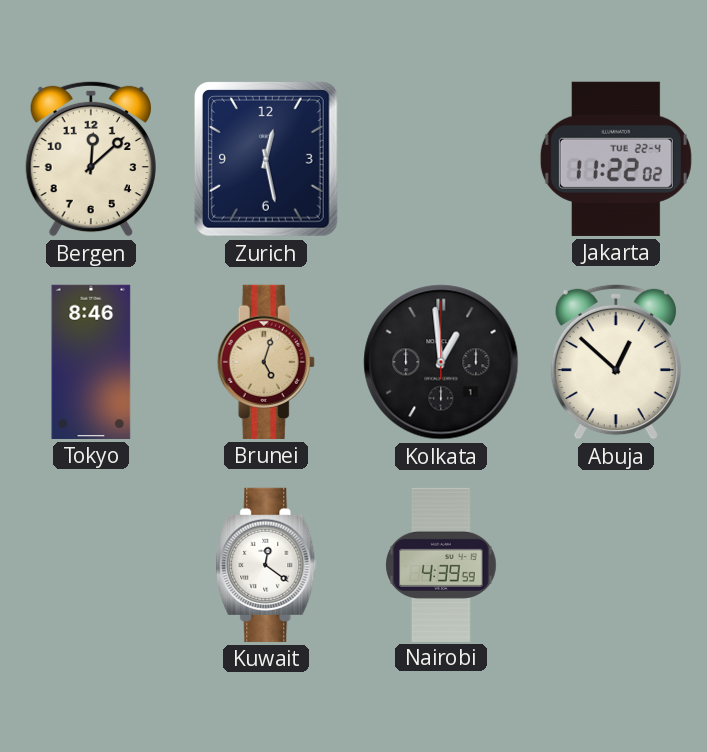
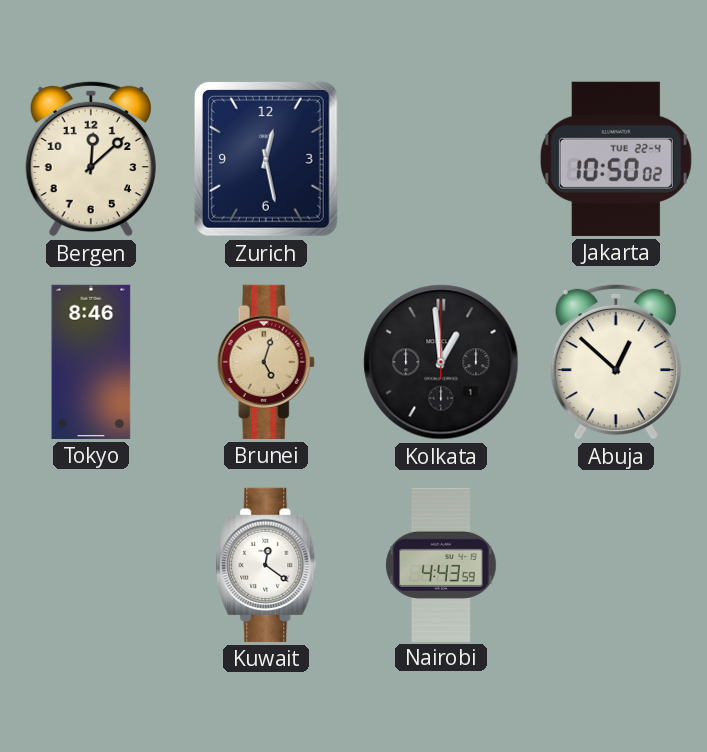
Jakarta: 11:22 -> 10:50 (616, 159)
Nairobi: 4:39 -> 4:43 (441, 564)
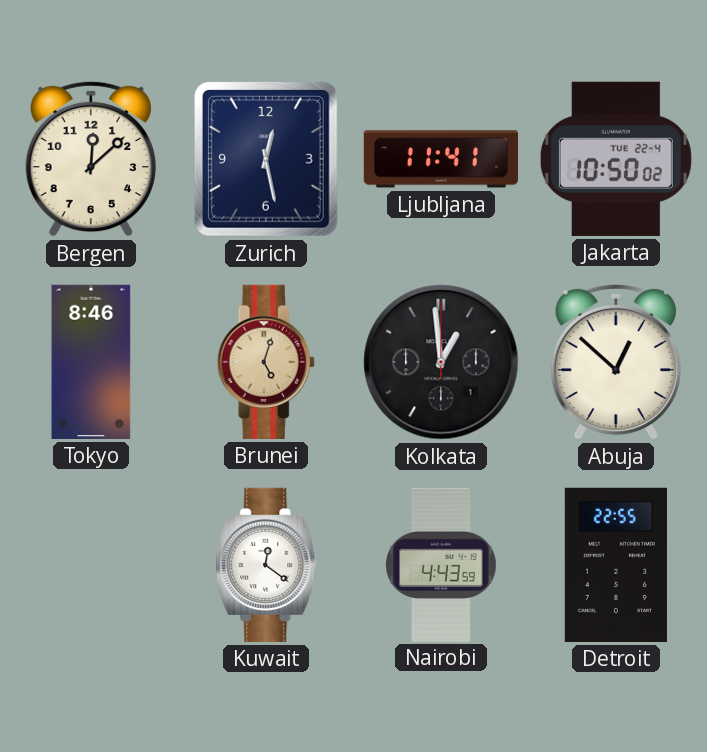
Ljubljana: none -> 11:41 (441, 159)
Detroit: none -> 22:55 (616, 565)
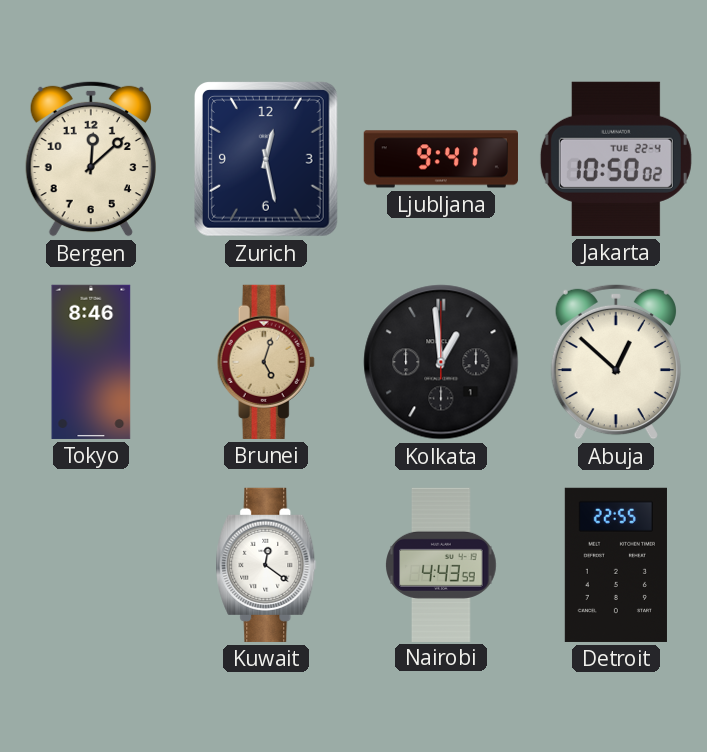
Ljubljana: 11:41 -> 9:41 (441, 159)
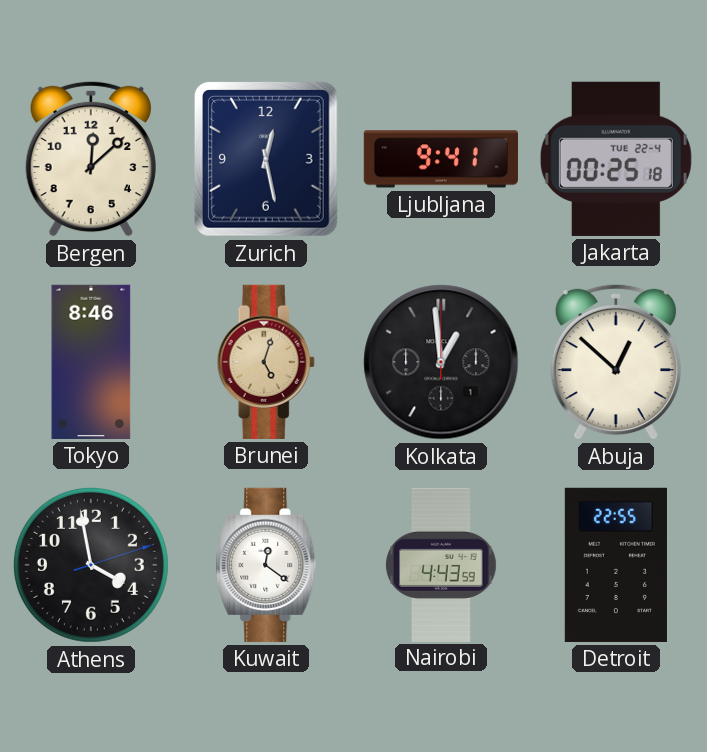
Jakarta: 10:50 -> 00:25 (616, 159)
Athens: none -> 3:58 (91, 565)
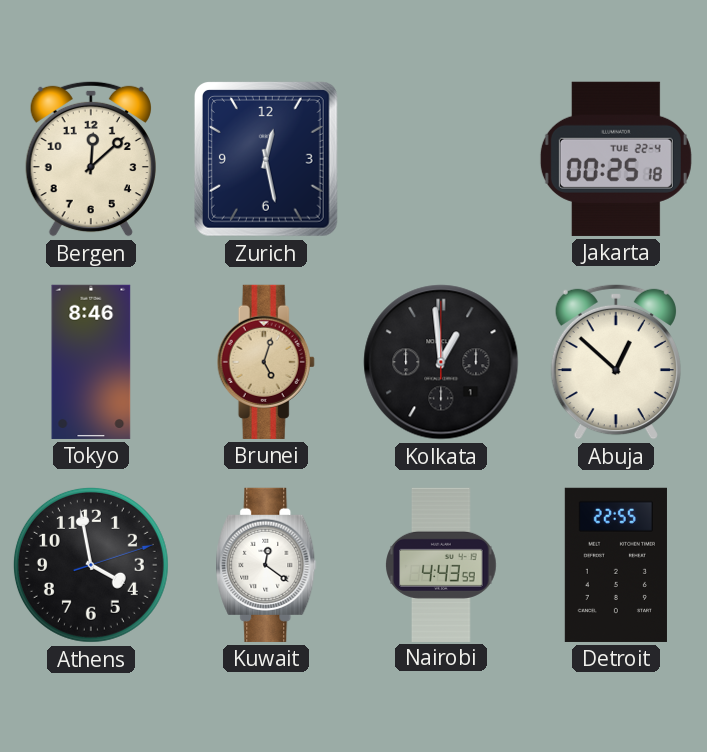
Ljubljana: 9:41 -> none (441, 159)
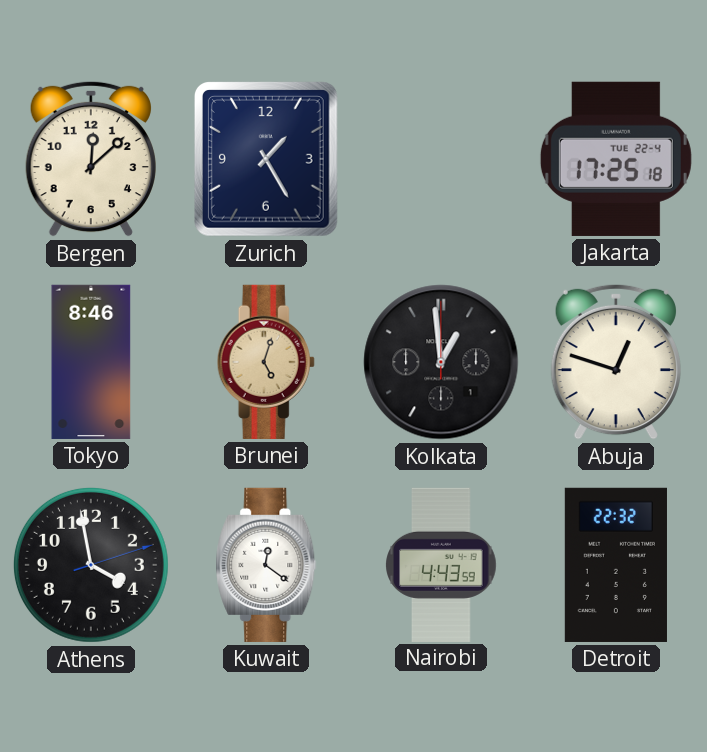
Zurich: 12:28 -> 1:25 (267, 160)
Jakarta: 00:25 -> 17:25 (616, 159)
Abuja: 12:52 -> 12:48 (616, 362)
Detroit: 22:55 -> 22:32 (616, 565)
